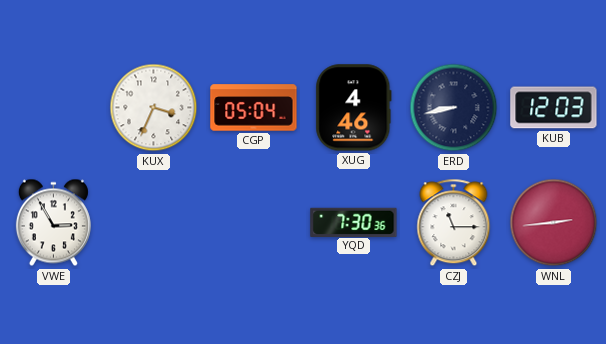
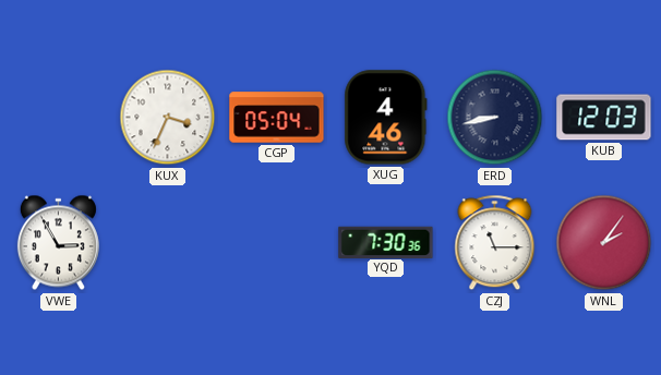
WNL: 2:44 -> 2:06 (604, 243)
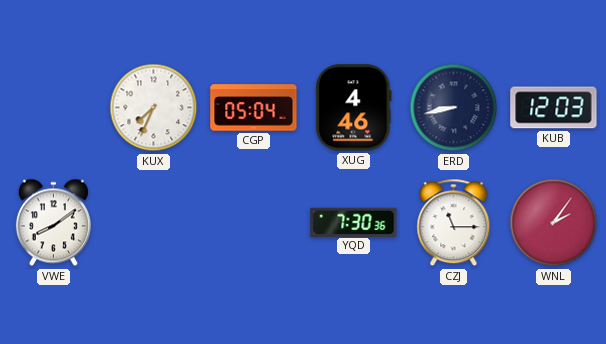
KUX: 3:34 -> 7:34 (154, 108)
VWE: 2:55 -> 8:09 (53, 223)
